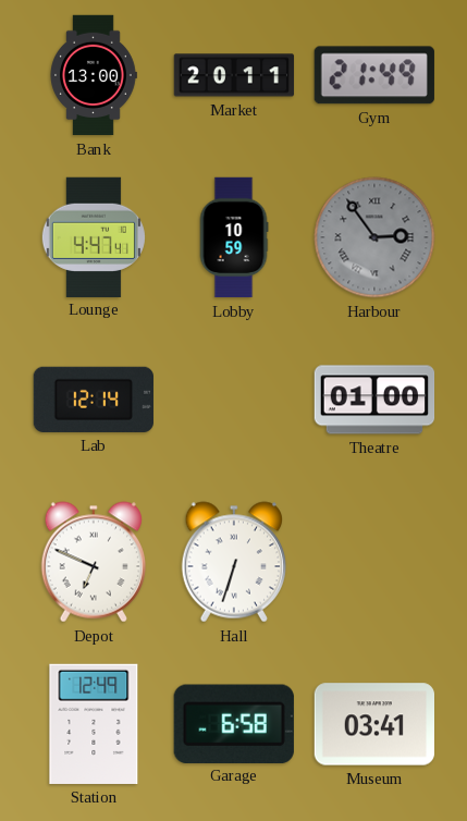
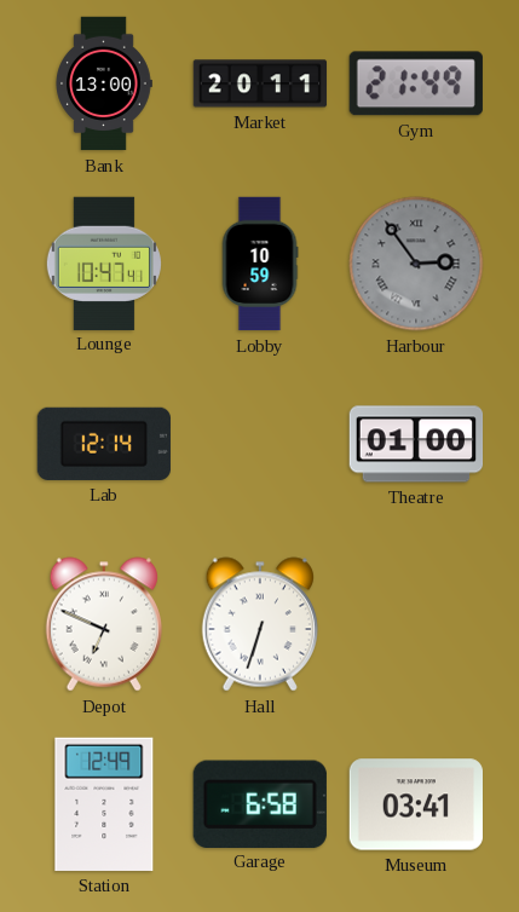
Lounge: 4:47 -> 10:47 (104, 262)
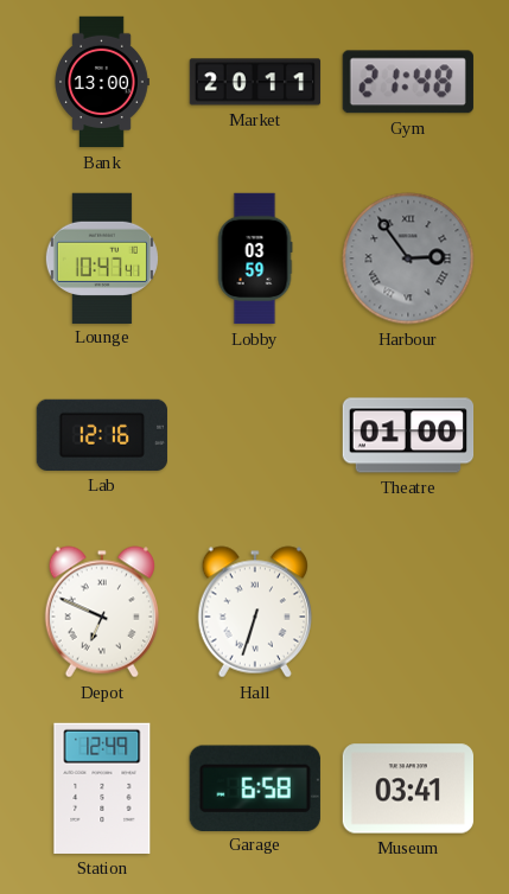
Gym: 21:49 -> 21:48 (408, 82)
Lobby: 10:59 -> 03:59 (255, 258)
Lab: 12:14 -> 12:16 (102, 435)
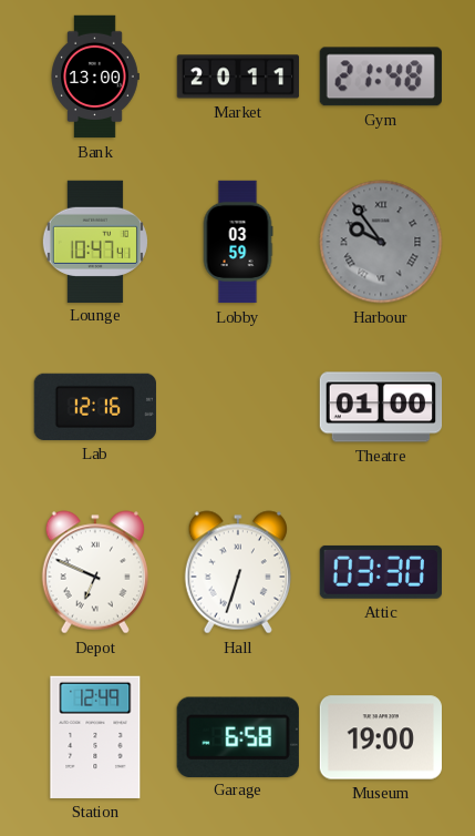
Harbour: 2:54 -> 9:54 (381, 242)
Attic: none -> 03:30 (380, 572)
Museum: 03:41 -> 19:00 (380, 737)
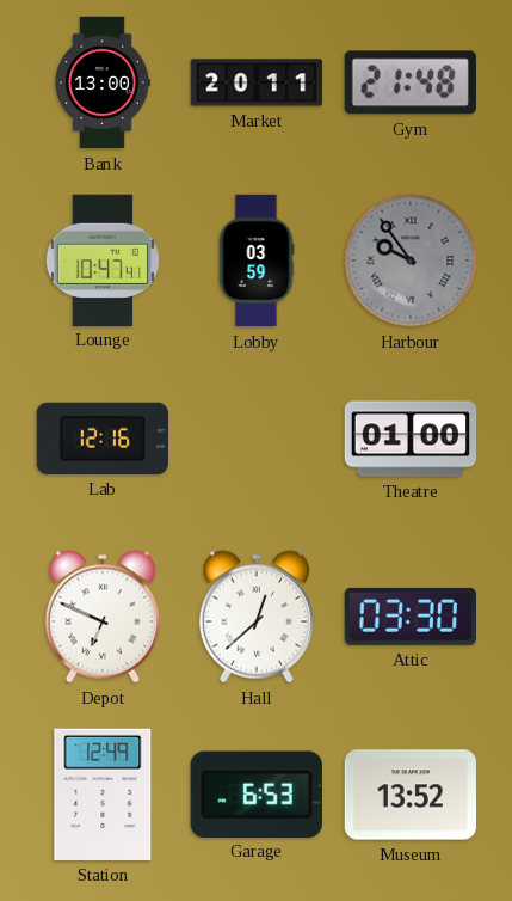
Hall: 6:33 -> 12:38 (255, 617)
Garage: 6:58 -> 6:53 (257, 793)
Museum: 19:00 -> 13:52 (409, 795)
